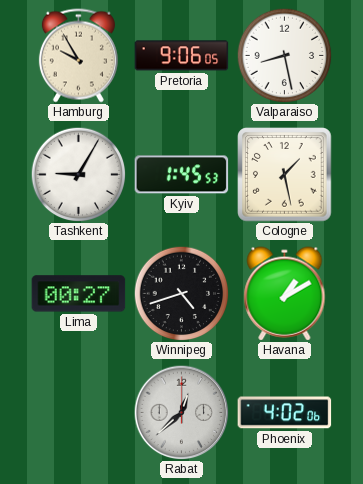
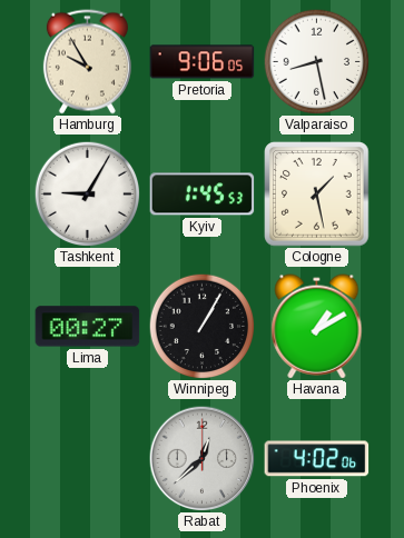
Winnipeg: 4:42 -> 1:05 (201, 326)
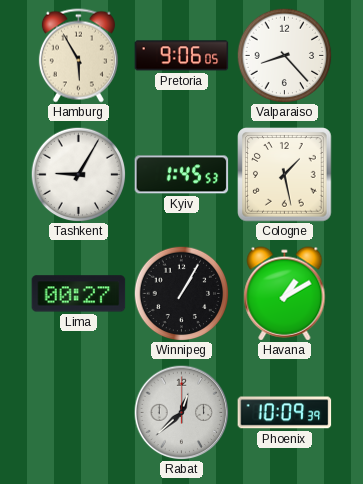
Hamburg: 9:55 -> 5:55 (78, 56)
Valparaiso: 8:28 -> 8:23 (284, 55)
Phoenix: 4:02 -> 10:09 (285, 413)
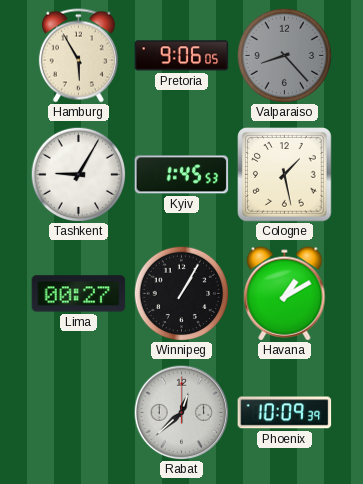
Valparaiso dial: white -> grey (284, 55)
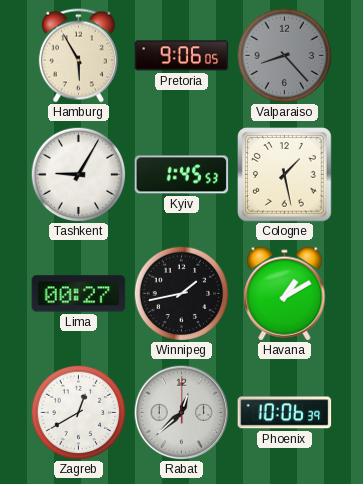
Winnipeg: 1:05 -> 1:43 (181, 293)
Zagreb: none -> 12:40 (78, 412)
Phoenix: 10:09 -> 10:06 (285, 413)
